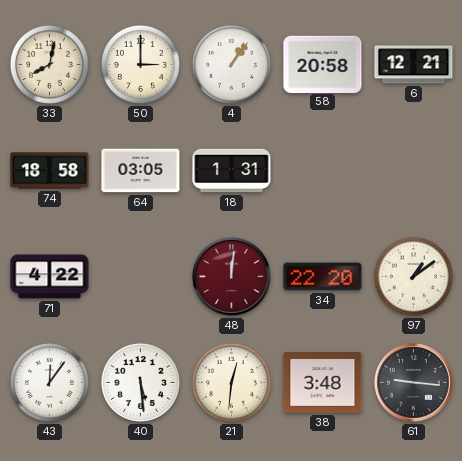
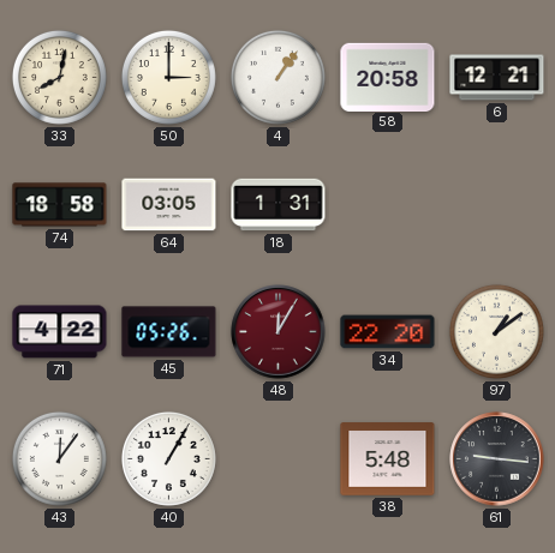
45: none -> 05:26 (169, 332)
48: 12:01 -> 12:05 (279, 332)
40: 5:29 -> 1:05 (168, 458)
21: 12:31 -> none (231, 382)
38: 3:48 -> 5:48 (388, 459)
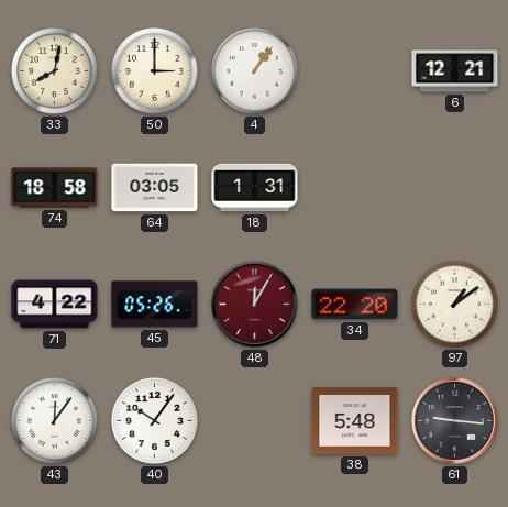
58: 20:58 -> none (388, 77)
40: 1:05 -> 10:06 (154, 420)
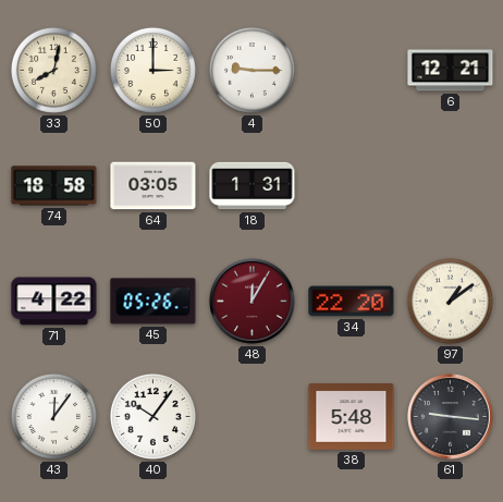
4: 1:06 -> 9:15 (251, 70)
